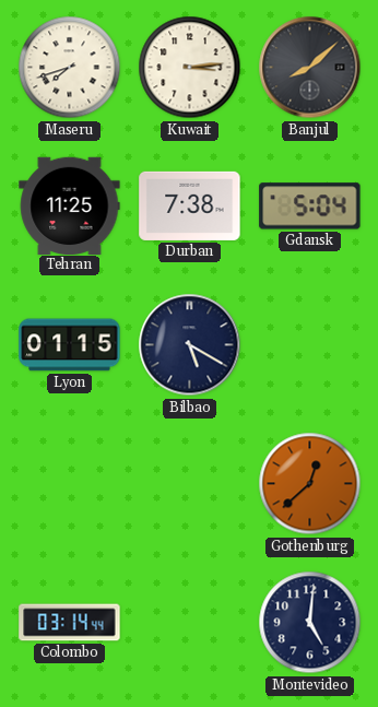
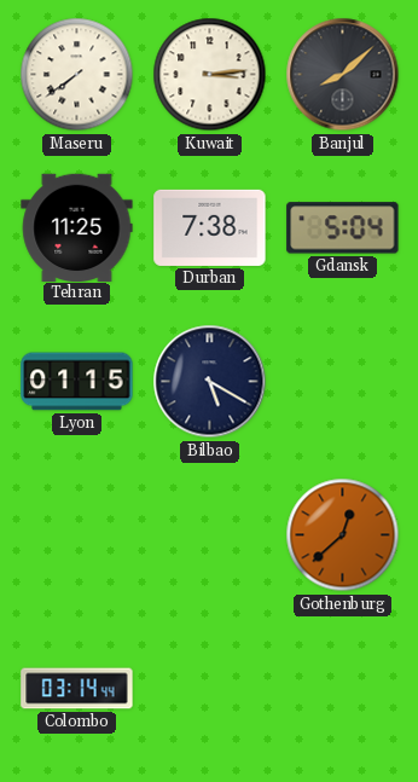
Maseru: 7:42 -> 7:39 (77, 75)
Montevideo: 5:01 -> none (310, 623)
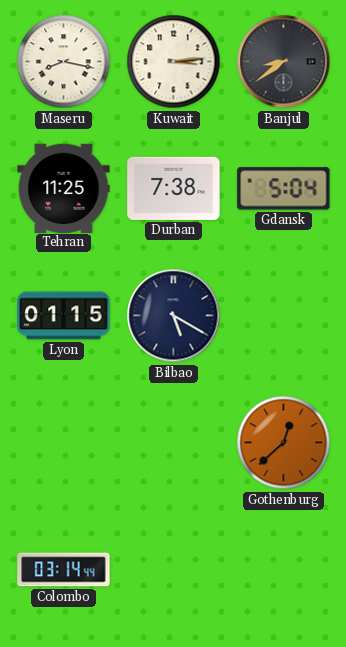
Maseru: 7:39 -> 8:17 (64, 62)
Banjul: 8:08 -> 8:39 (284, 62)
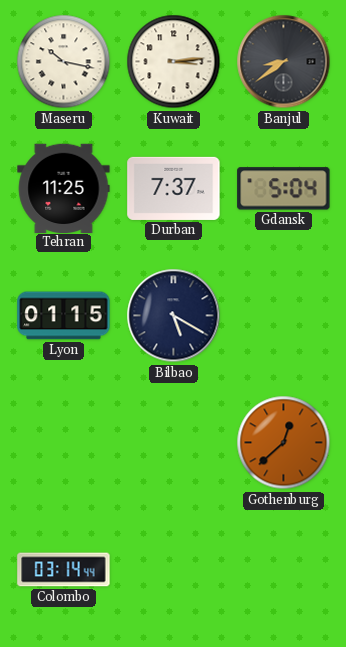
Maseru: 8:17 -> 10:17 (64, 62)
Durban: 7:38 -> 7:37 (174, 188)
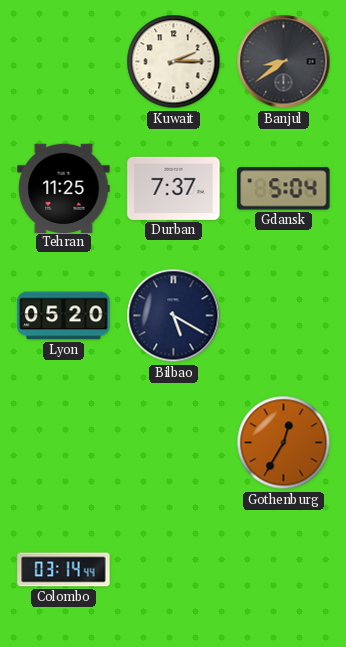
Maseru: 10:17 -> none (64, 62)
Kuwait: 3:14 -> 2:15 (174, 62)
Lyon: 01:15 -> 05:20 (64, 316)
Gothenburg: 12:38 -> 12:35 (284, 443)
